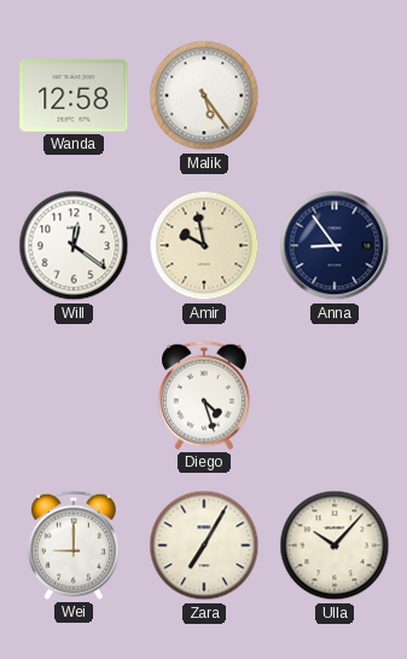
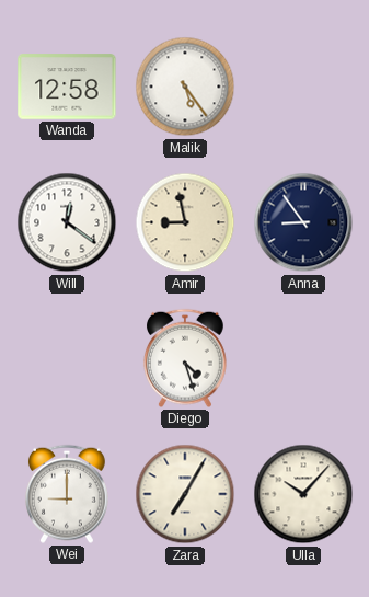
Amir: 9:58 -> 8:58 (185, 222)
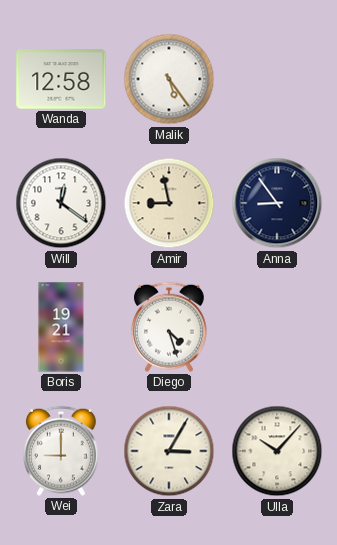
Boris: none -> 19:21 (61, 327)
Zara: 7:05 -> 3:05 (169, 451)
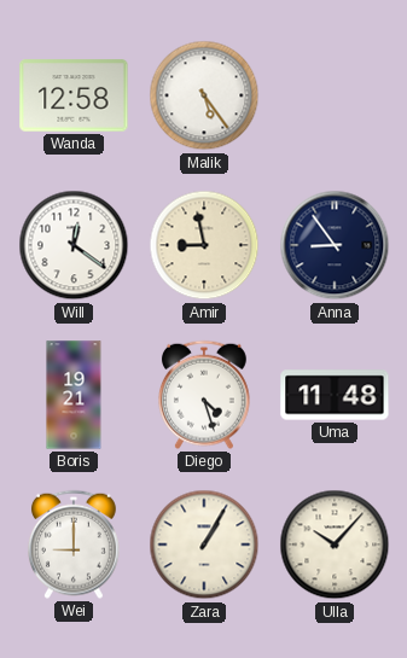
Uma: none -> 11:48 (335, 395)
Zara: 3:05 -> 1:05 (204, 545)
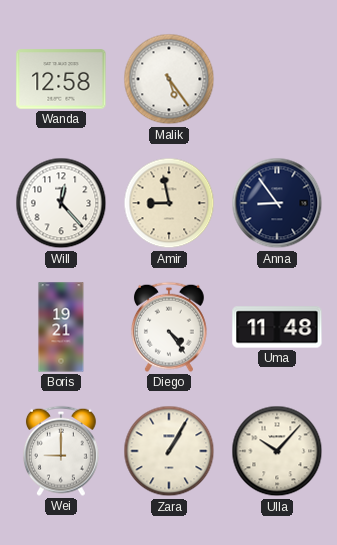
Will: 12:21 -> 12:23 (61, 203)
Diego: 4:27 -> 4:24 (169, 327)
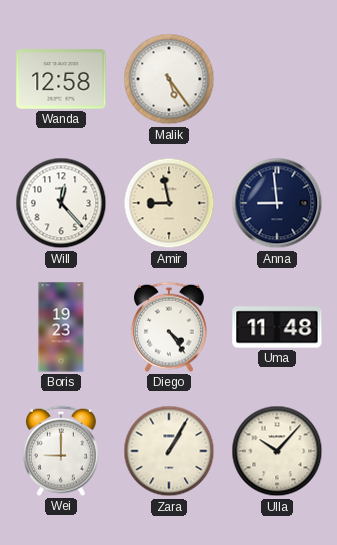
Anna: 8:54 -> 8:59 (277, 203)
Boris: 19:21 -> 19:23 (61, 327)
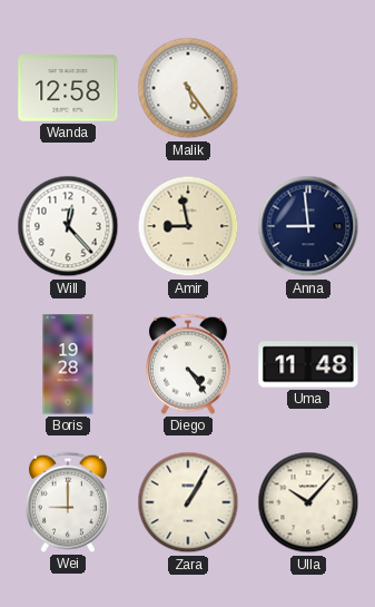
Boris: 19:23 -> 19:28 (68, 364)
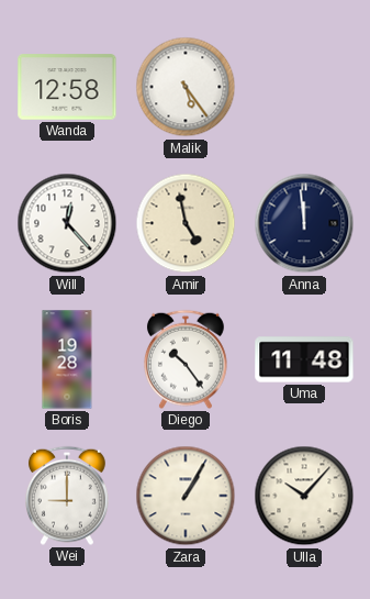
Amir: 8:58 -> 4:58 (186, 223)
Anna: 8:59 -> 11:59 (304, 223)
Diego: 4:24 -> 10:24 (186, 359)
